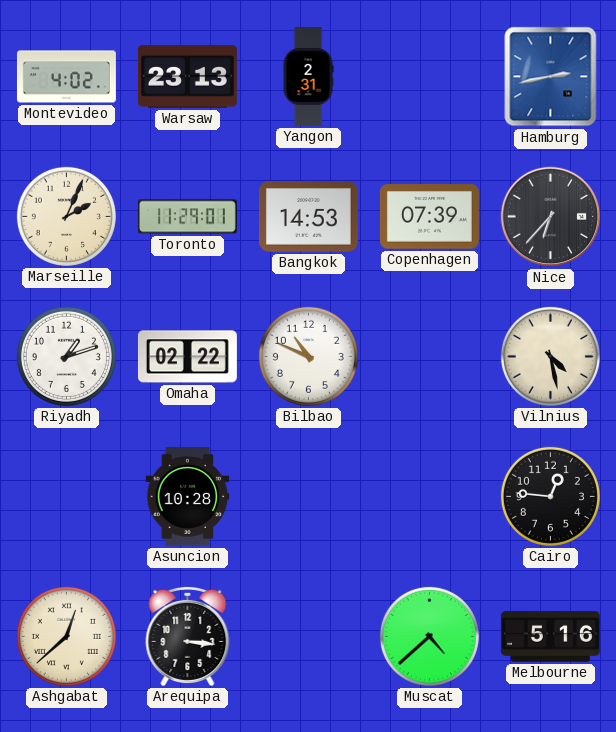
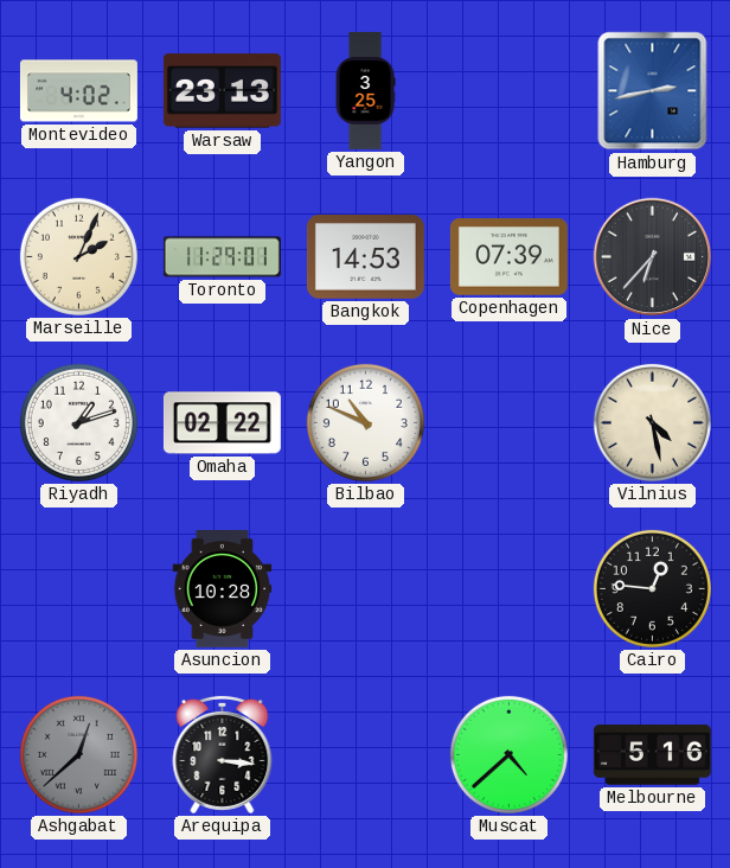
Yangon: 2:31 -> 3:25 (365, 90)
Ashgabat dial: cream -> grey (78, 754)
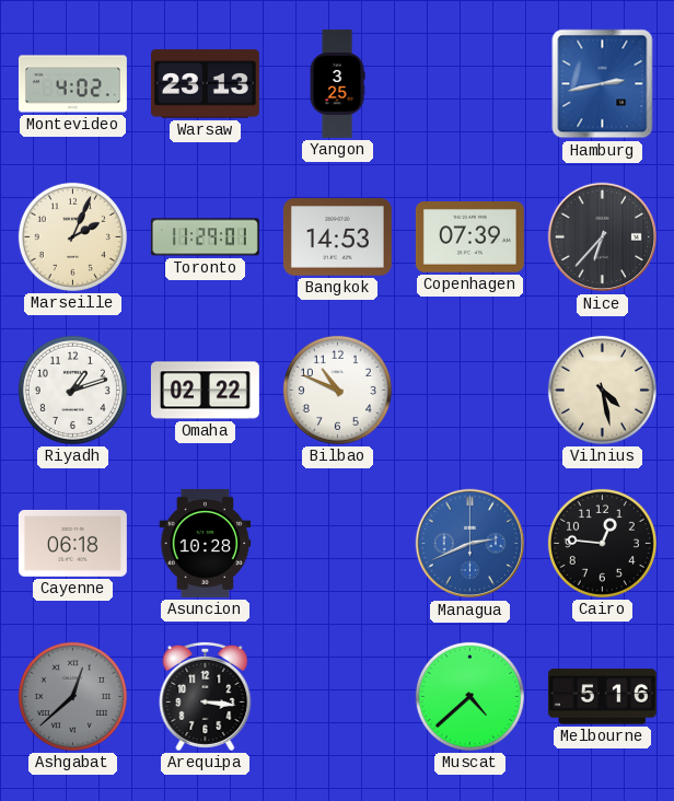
Cayenne: none -> 06:18 (72, 543)
Managua: none -> 2:41 (470, 544)
